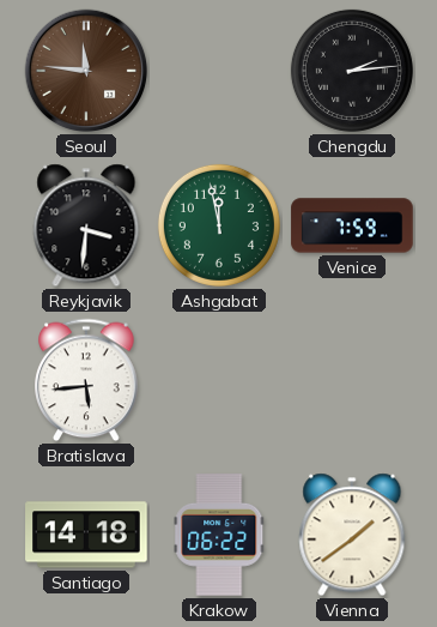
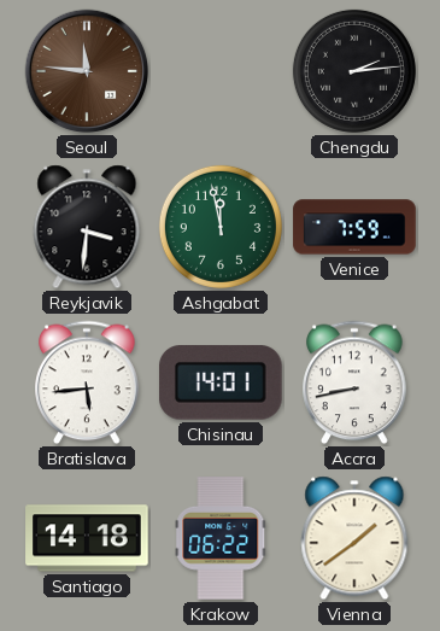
Chisinau: none -> 14:01 (221, 382)
Accra: none -> 8:43 (354, 382)
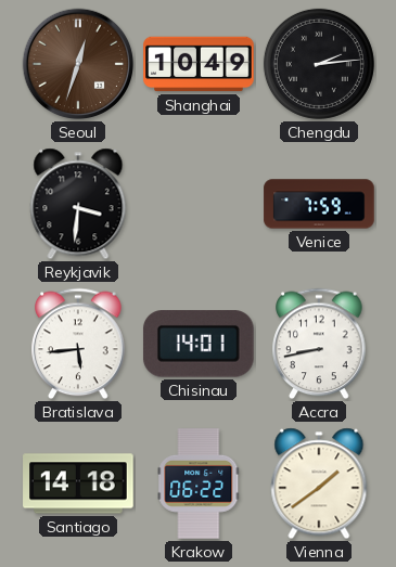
Seoul: 11:46 -> 12:33 (78, 64)
Shanghai: none -> 10:49 (199, 64)
Ashgabat: 11:58 -> none (221, 227)
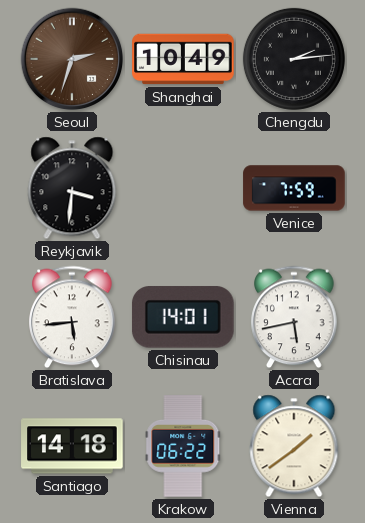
Seoul: 12:33 -> 2:33 (72, 59)
Accra: 8:43 -> 5:43 (294, 317)
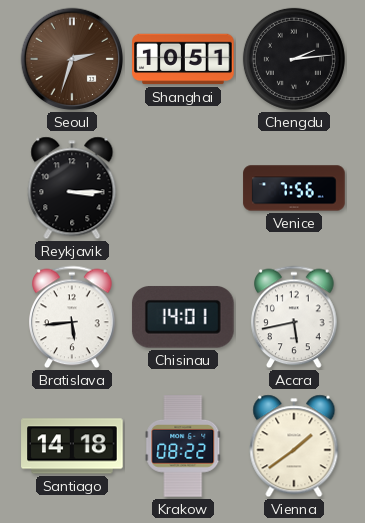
Shanghai: 10:49 -> 10:51 (183, 59)
Reykjavik: 3:31 -> 3:15 (72, 188)
Venice: 7:59 -> 7:56 (294, 188)
Krakow: 06:22 -> 08:22 (183, 446)
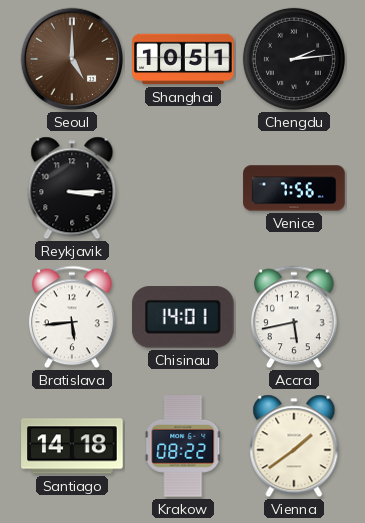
Seoul: 2:33 -> 5:00 (72, 59)
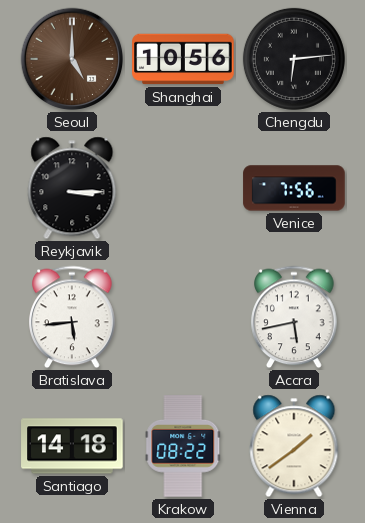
Shanghai: 10:51 -> 10:56 (183, 59)
Chengdu: 2:14 -> 6:14 (294, 59)
Chisinau: 14:01 -> none (183, 317)
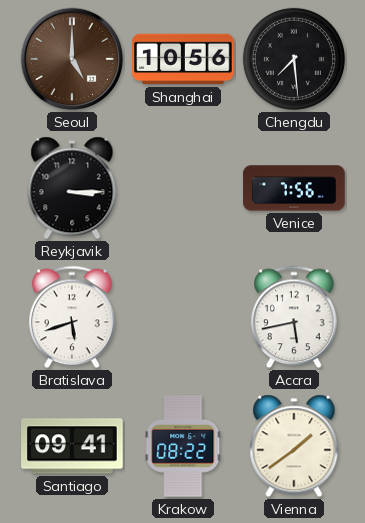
Chengdu: 6:14 -> 7:29 (294, 59)
Bratislava: 5:44 -> 5:42 (72, 317)
Santiago: 14:18 -> 09:41 (72, 446)
